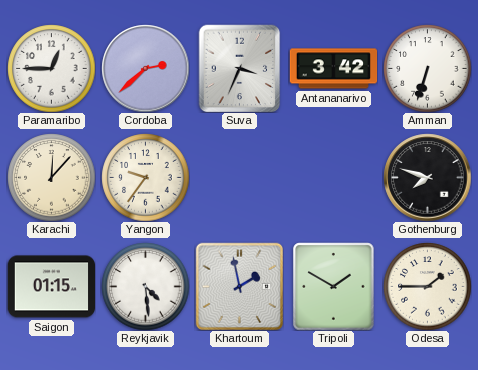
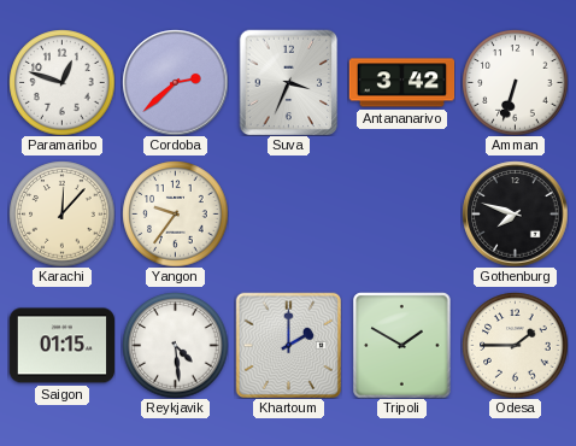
Paramaribo: 12:45 -> 12:48 (61, 82)
Khartoum: 1:58 -> 2:00 (288, 345)
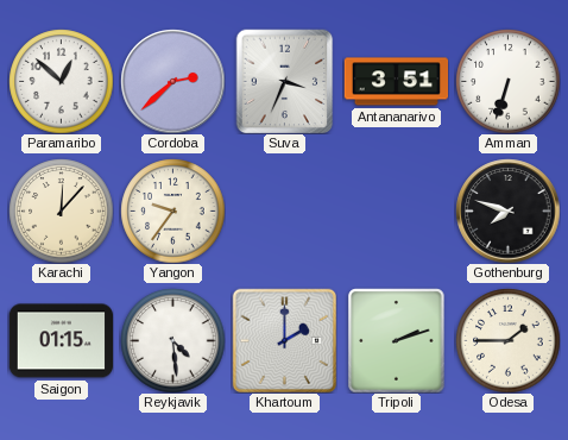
Paramaribo: 12:48 -> 12:52 (61, 81)
Antananarivo: 3:42 -> 3:51 (396, 82)
Tripoli: 1:50 -> 2:12 (397, 340)
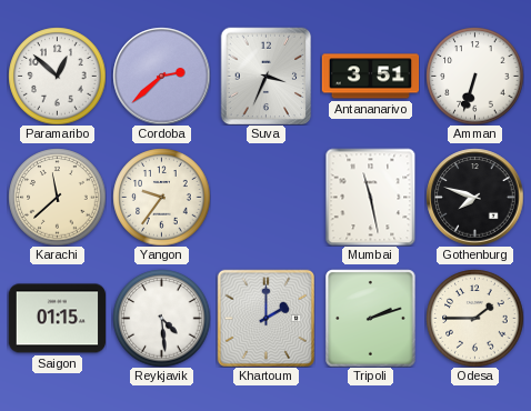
Karachi: 12:07 -> 11:38 (57, 197)
Mumbai: none -> 11:28 (371, 197)
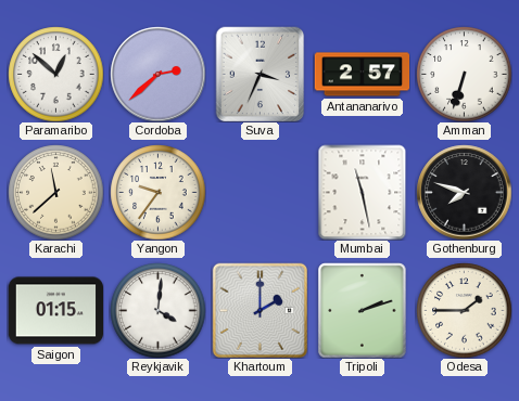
Antananarivo: 3:51 -> 2:57 (362, 75)
Reykjavik: 4:29 -> 4:01 (157, 310)
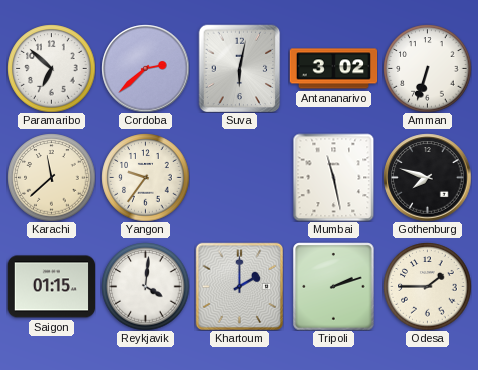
Paramaribo: 12:52 -> 6:52 (51, 68)
Suva: 3:34 -> 6:02 (240, 68)
Antananarivo: 2:57 -> 3:02 (333, 69)
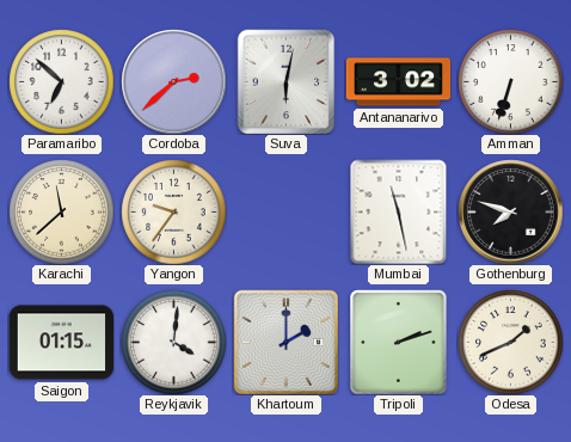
Odesa: 1:45 -> 1:41 (510, 342)
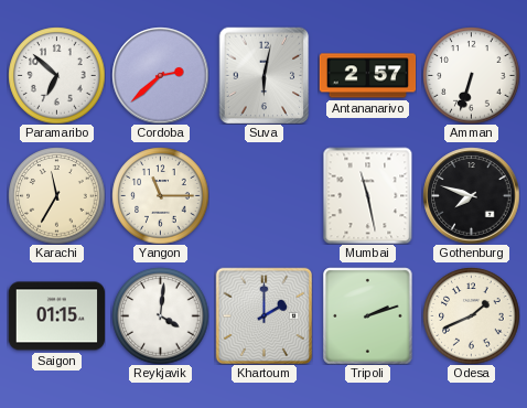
Antananarivo: 3:02 -> 2:57 (367, 76)
Karachi: 11:38 -> 11:35 (56, 195)
Yangon: 9:36 -> 11:15 (160, 195)
